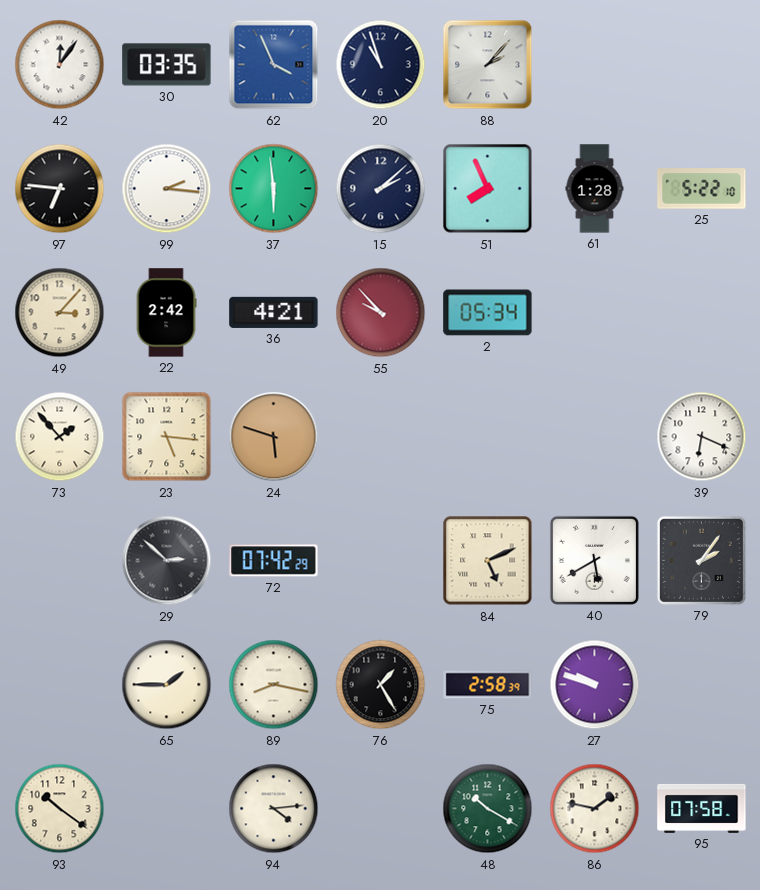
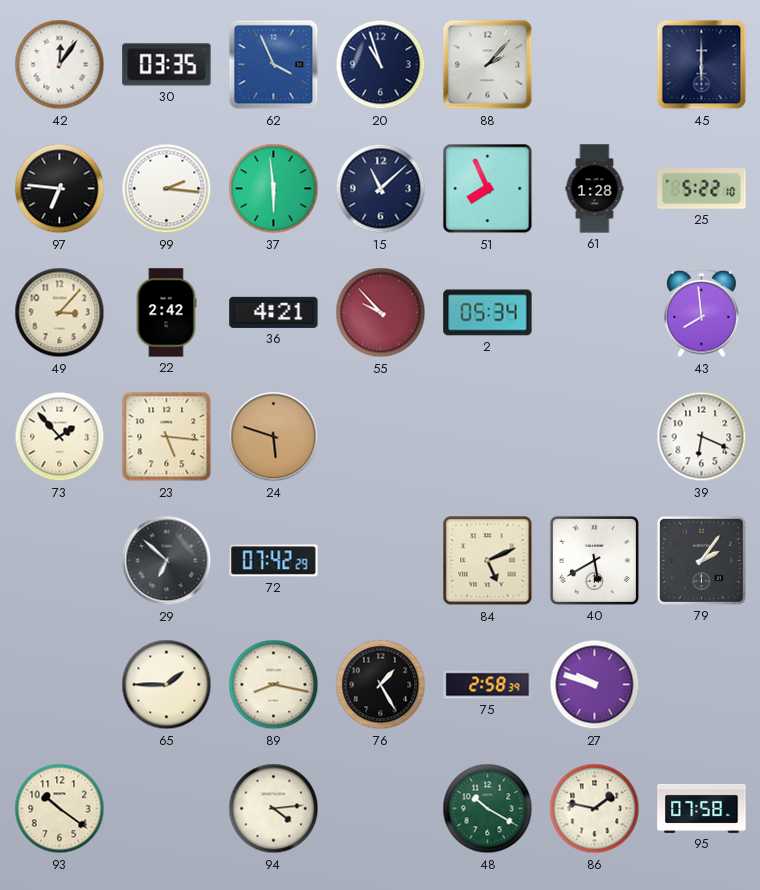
45: none -> 6:00 (702, 65)
15: 2:08 -> 11:08 (381, 189)
43: none -> 7:59 (702, 313)
29: 2:52 -> 6:52 (167, 561)
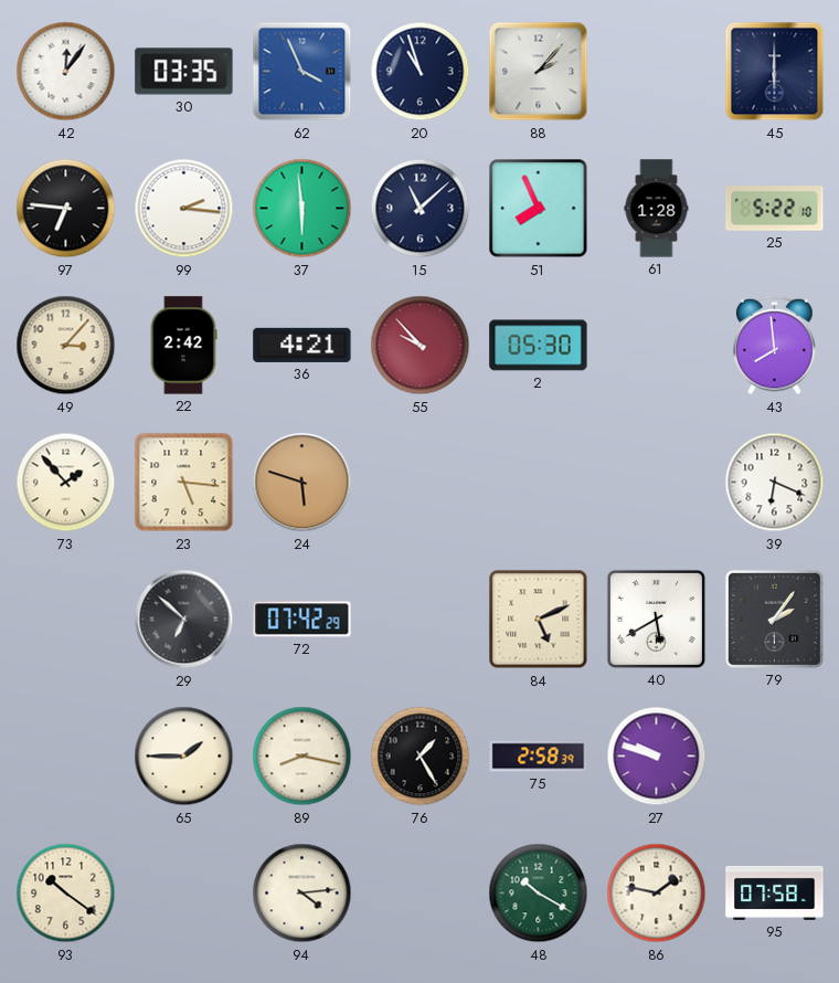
2: 05:34 -> 05:30 (539, 346)
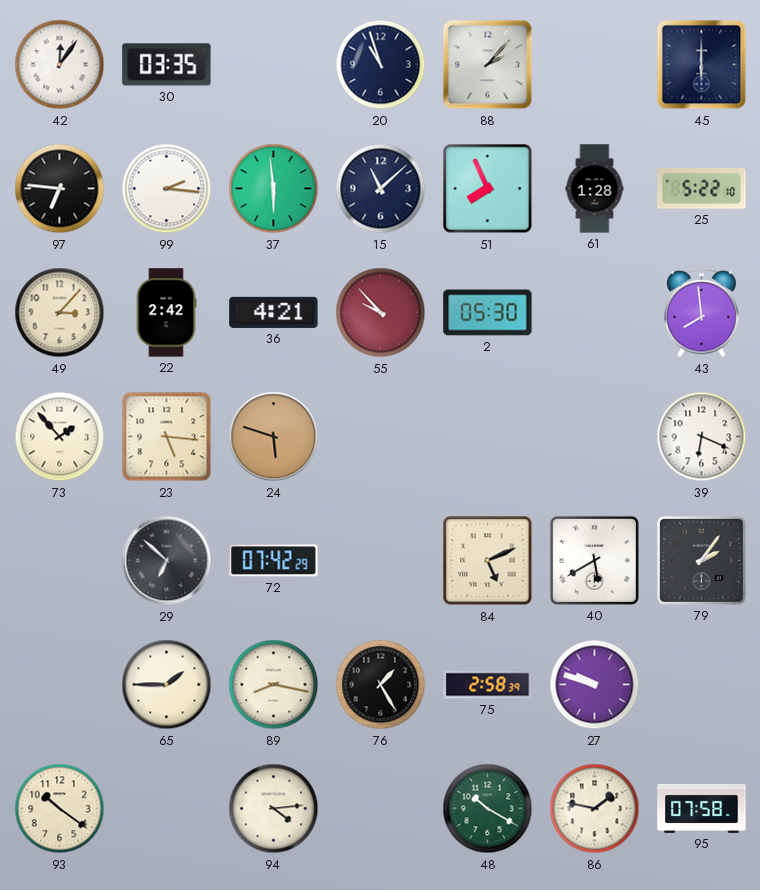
62: 3:56 -> none (302, 72)
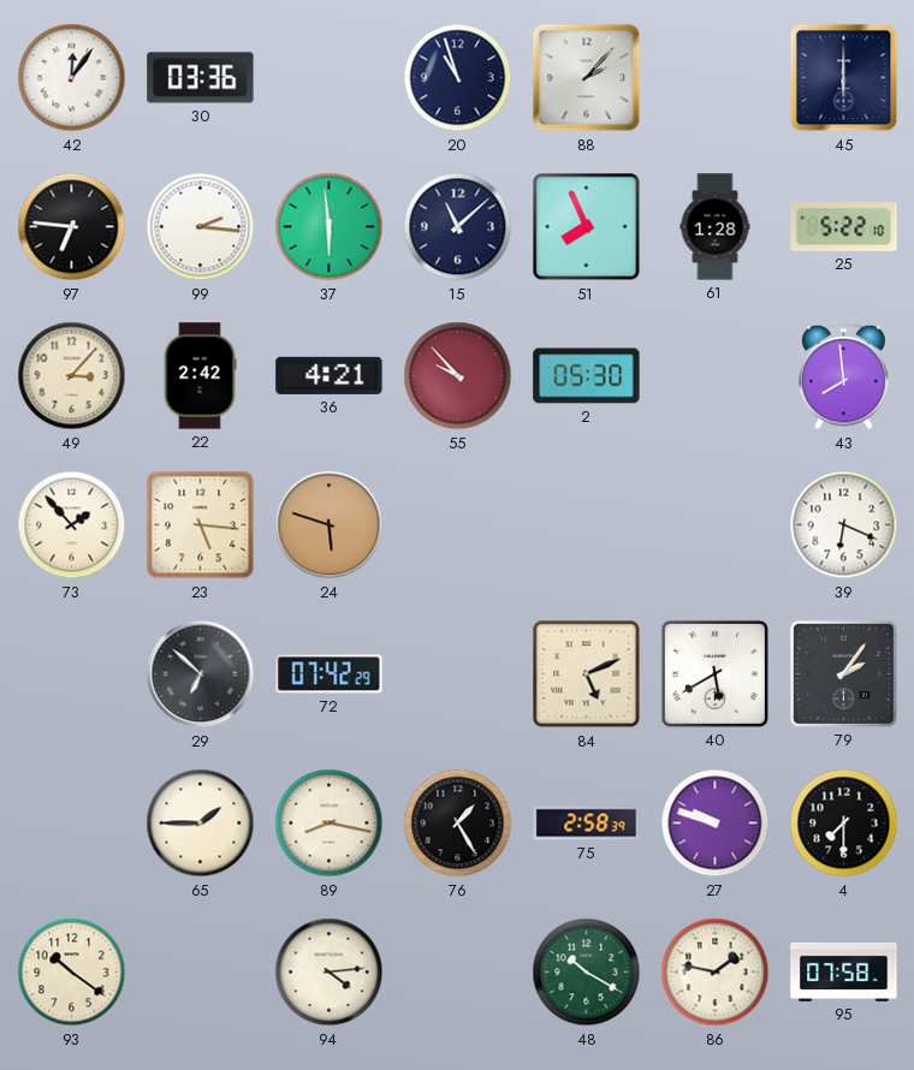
30: 03:35 -> 03:36 (201, 78)
4: none -> 7:30 (844, 824)
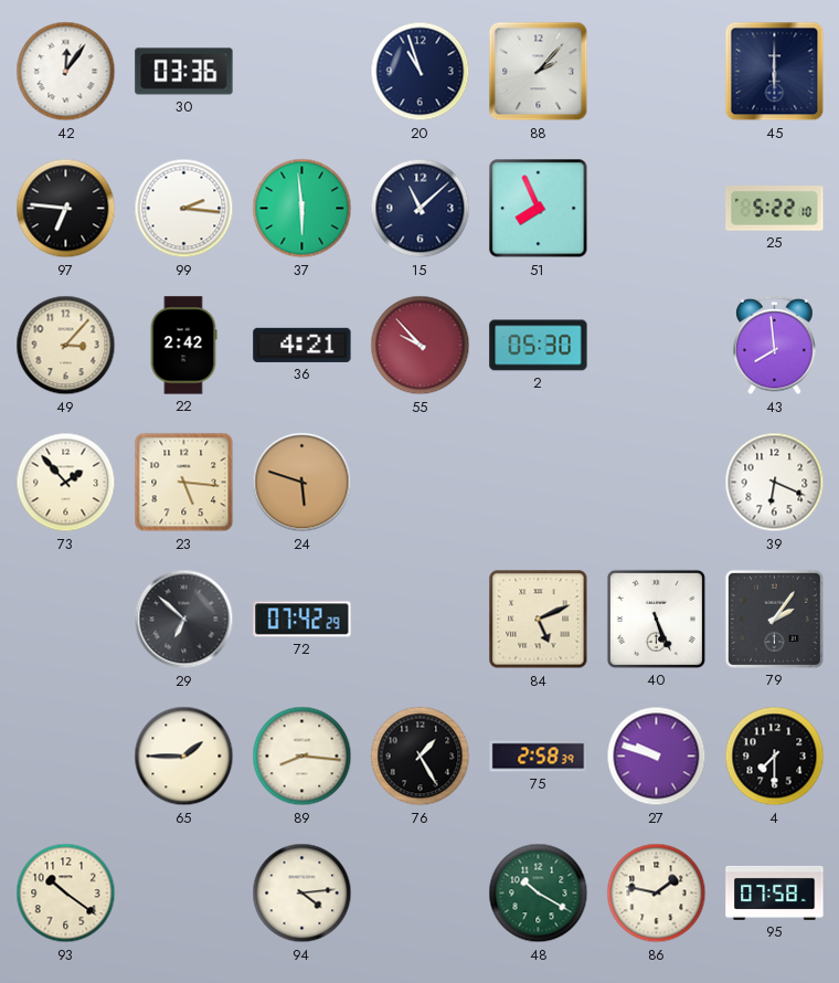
61: 1:28 -> none (716, 227)
40: 5:40 -> 5:26 (656, 619)
89: 8:17 -> 8:16 (302, 757)
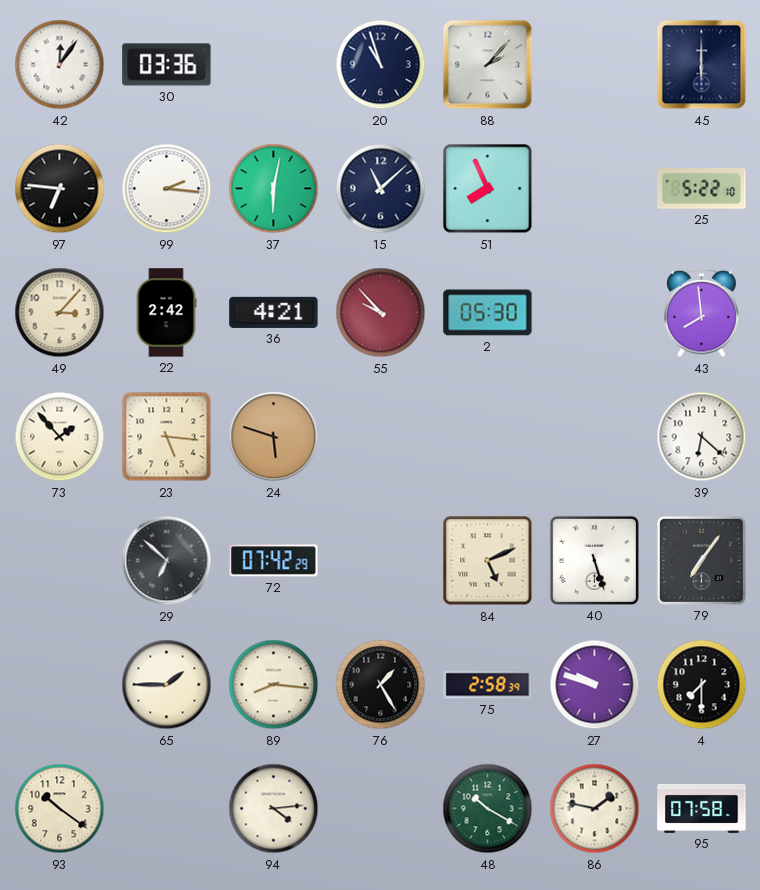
37: 5:59 -> 6:02 (274, 189)
39: 6:19 -> 6:22 (702, 437)
40: 5:26 -> 5:27 (594, 560)
79: 2:06 -> 7:06 (701, 560)
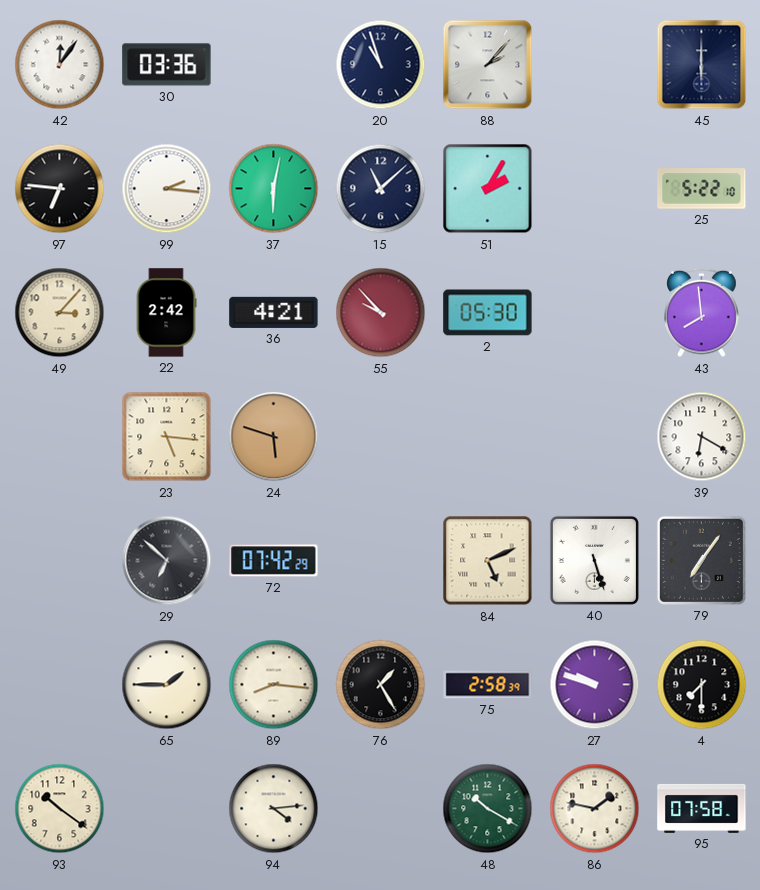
51: 7:56 -> 2:05 (488, 189)
73: 1:53 -> none (60, 437)
39: 6:22 -> 6:20 (702, 437)
